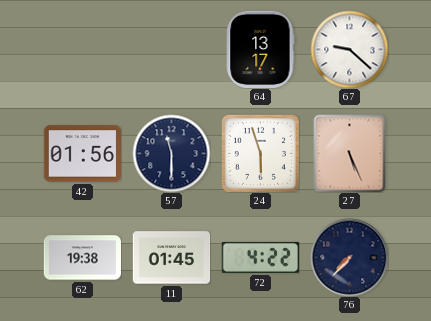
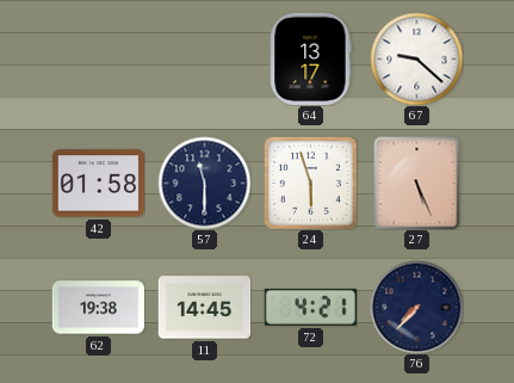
42: 01:56 -> 01:58 (98, 184)
11: 01:45 -> 14:45 (204, 308)
72: 4:22 -> 4:21 (310, 307)
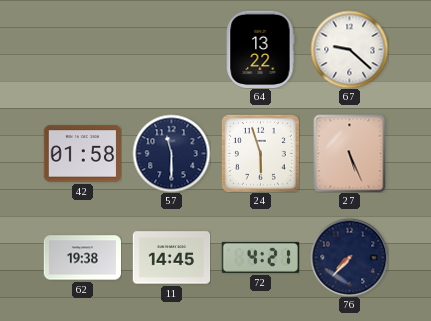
64: 13:17 -> 13:22 (261, 49)
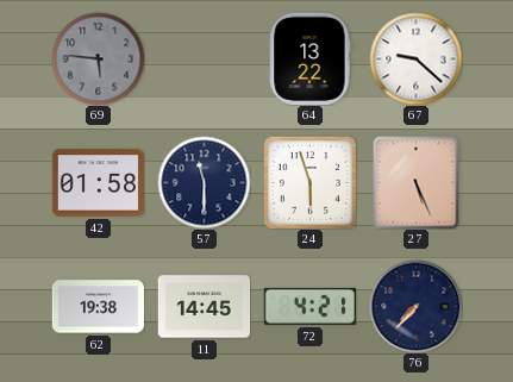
69: none -> 5:46 (98, 58)
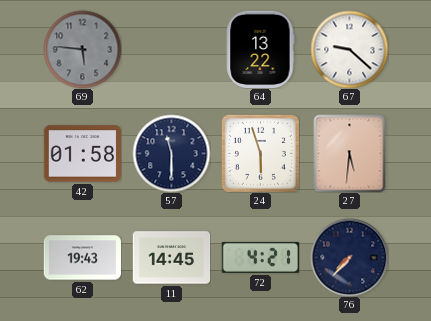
27: 5:26 -> 5:31 (350, 153)
62: 19:38 -> 19:43 (82, 258)
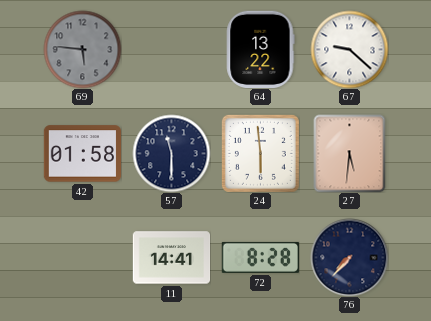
24: 5:57 -> 5:59 (260, 153)
62: 19:43 -> none (82, 258)
11: 14:45 -> 14:41 (171, 258)
72: 4:21 -> 8:28 (260, 257)
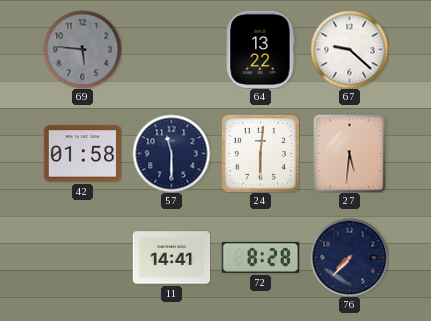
24: 5:59 -> 6:01 (260, 153)
